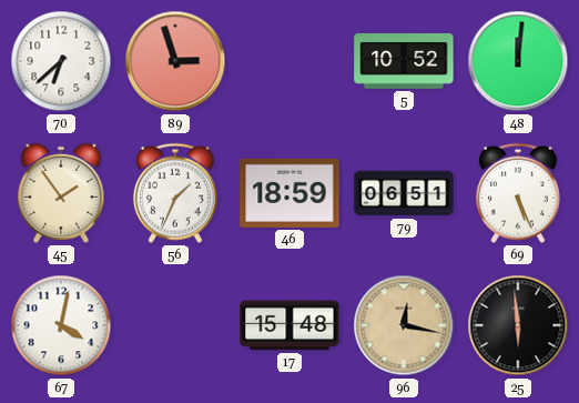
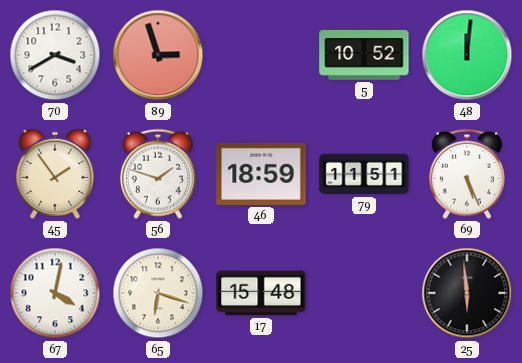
70: 6:38 -> 3:40 (55, 55)
56: 1:34 -> 1:48 (158, 174)
79: 06:51 -> 11:51 (364, 174)
65: none -> 6:18 (158, 293)
96: 12:17 -> none (404, 325)
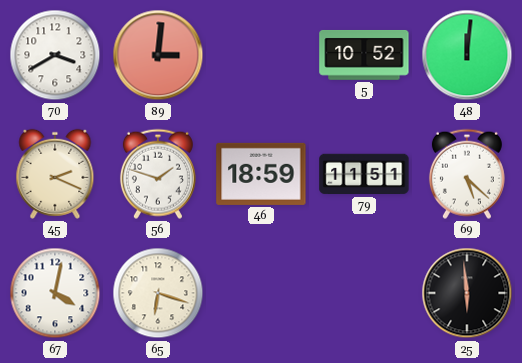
89: 2:57 -> 3:01 (158, 55)
45: 1:54 -> 2:19 (55, 174)
69: 5:26 -> 5:22 (467, 174)
17: 15:48 -> none (261, 293)
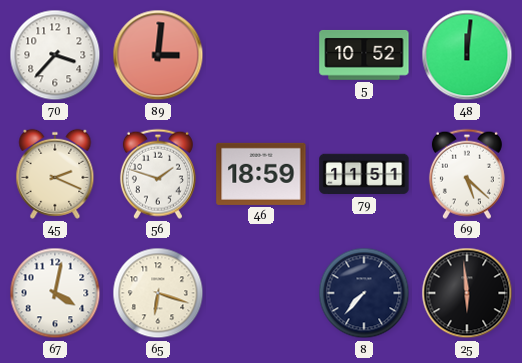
70: 3:40 -> 3:37 (55, 55)
8: none -> 7:37 (364, 293)
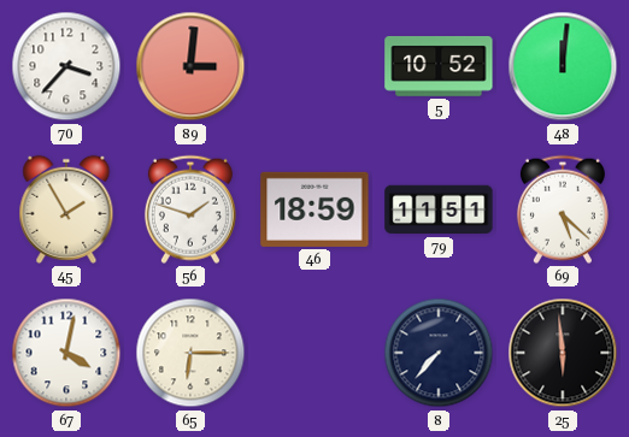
45: 2:19 -> 1:55 (66, 209)
65: 6:18 -> 6:15 (190, 353)
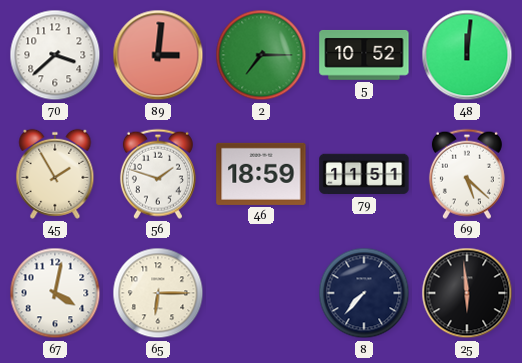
70: 3:37 -> 3:38 (55, 55)
2: none -> 7:15 (261, 55)
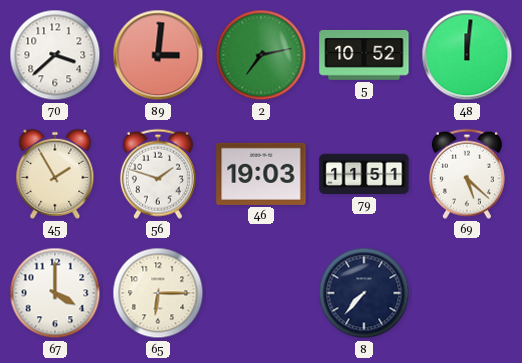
2: 7:15 -> 7:13 (261, 55)
46: 18:59 -> 19:03 (261, 174)
67: 4:02 -> 4:00 (55, 293)
25: 5:59 -> none (467, 293)
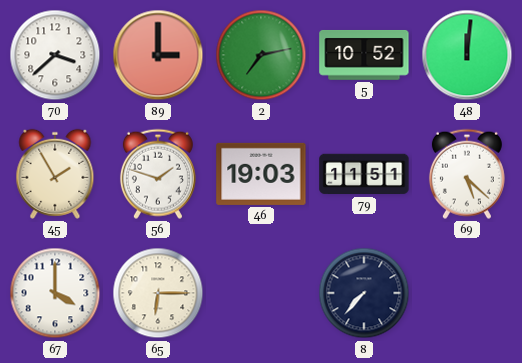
89: 3:01 -> 3:00 (158, 55)
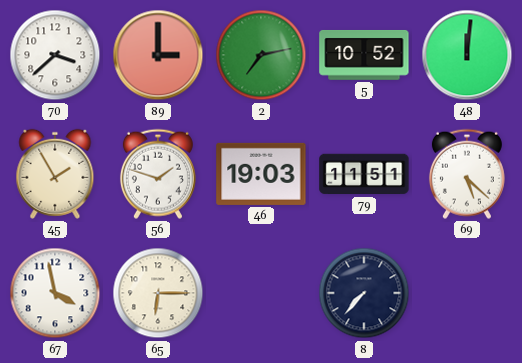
67: 4:00 -> 3:58 (55, 293)
